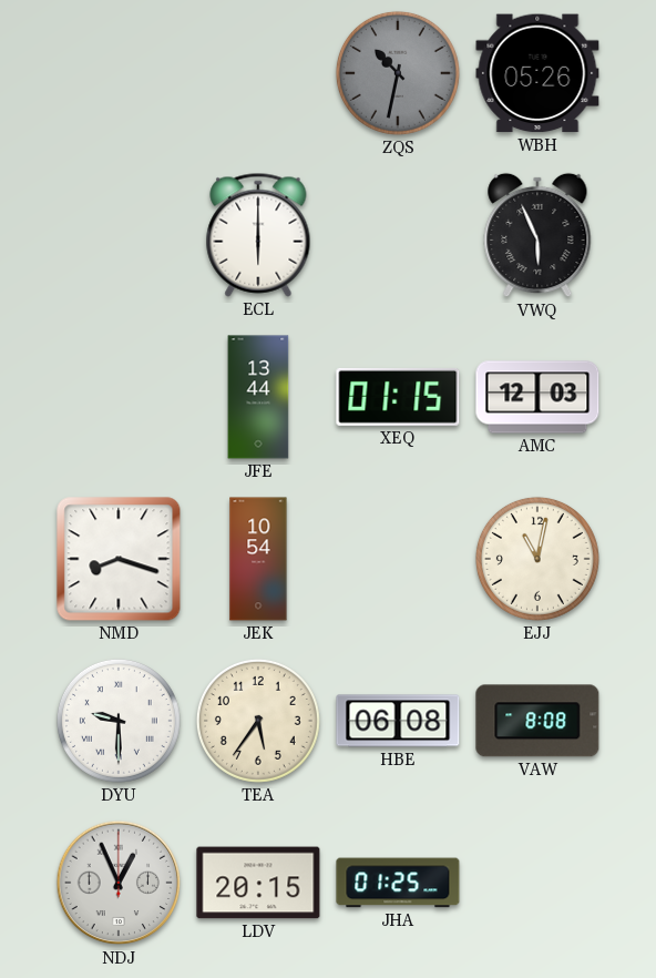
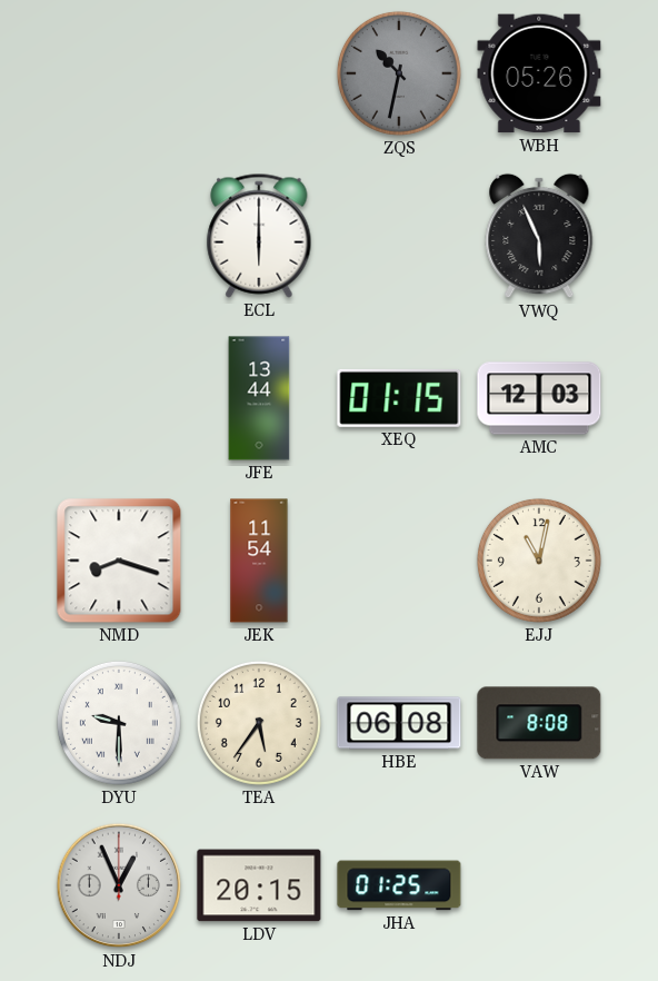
JEK: 10:54 -> 11:54 (259, 561)
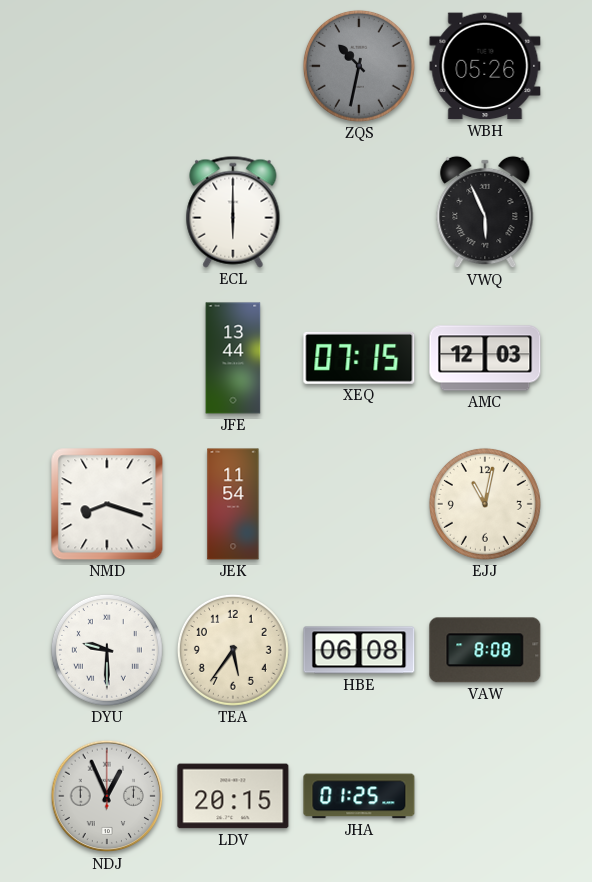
XEQ: 01:15 -> 07:15 (359, 358)
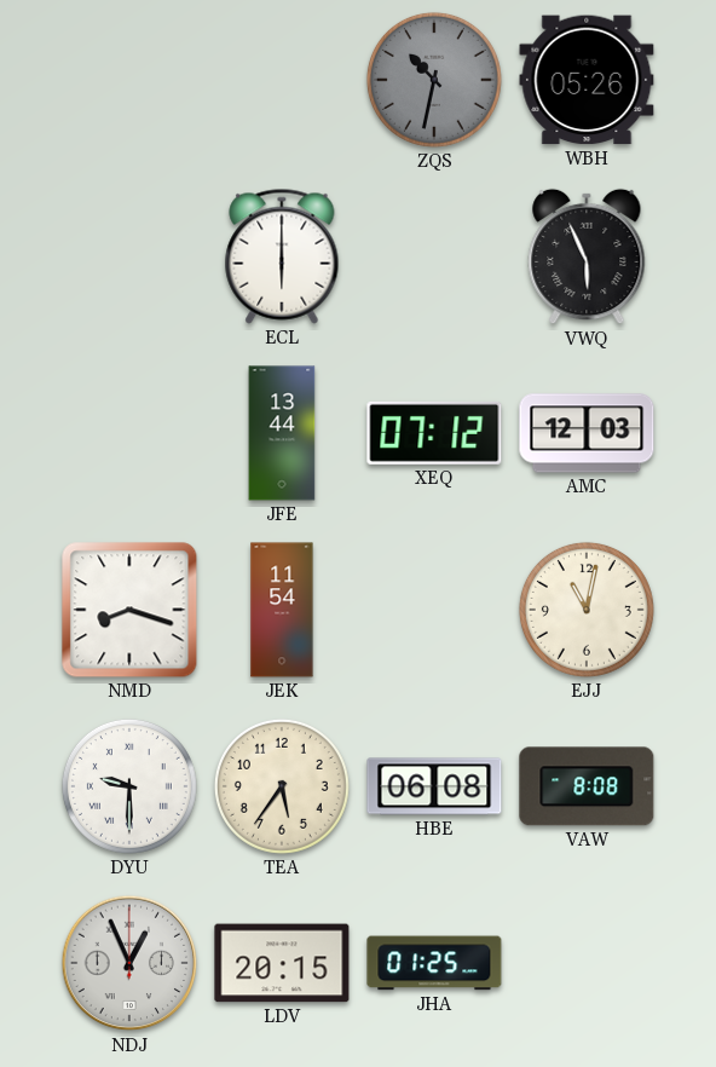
XEQ: 07:15 -> 07:12 (434, 433)
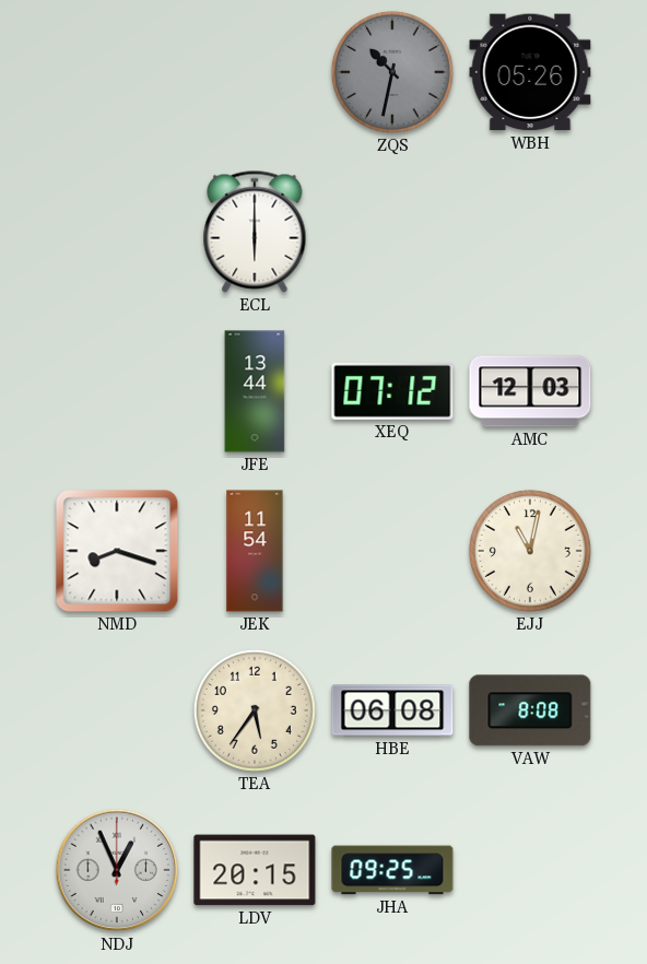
VWQ: 5:56 -> none (587, 256)
DYU: 9:30 -> none (129, 786)
JHA: 01:25 -> 09:25 (392, 870)
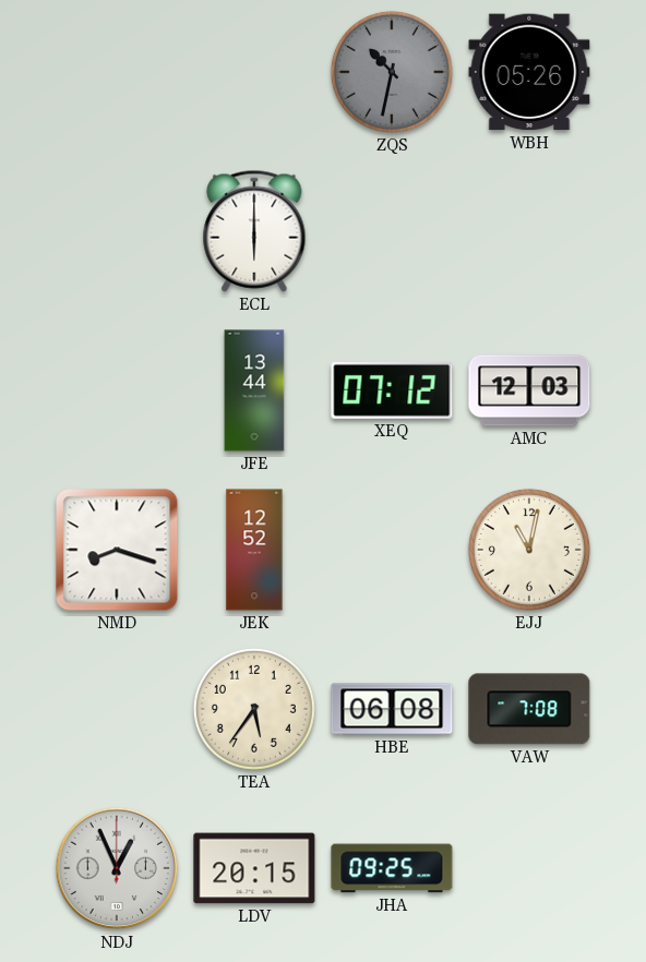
JEK: 11:54 -> 12:52 (254, 550)
VAW: 8:08 -> 7:08 (529, 709)
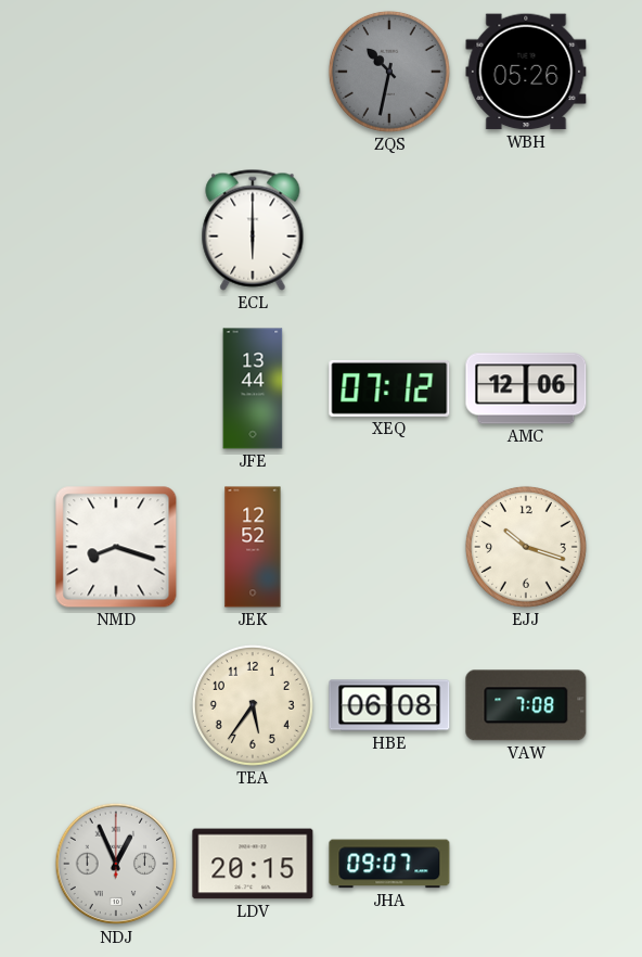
AMC: 12:03 -> 12:06 (526, 388)
EJJ: 11:02 -> 10:18 (526, 547)
JHA: 09:25 -> 09:07 (389, 864)
